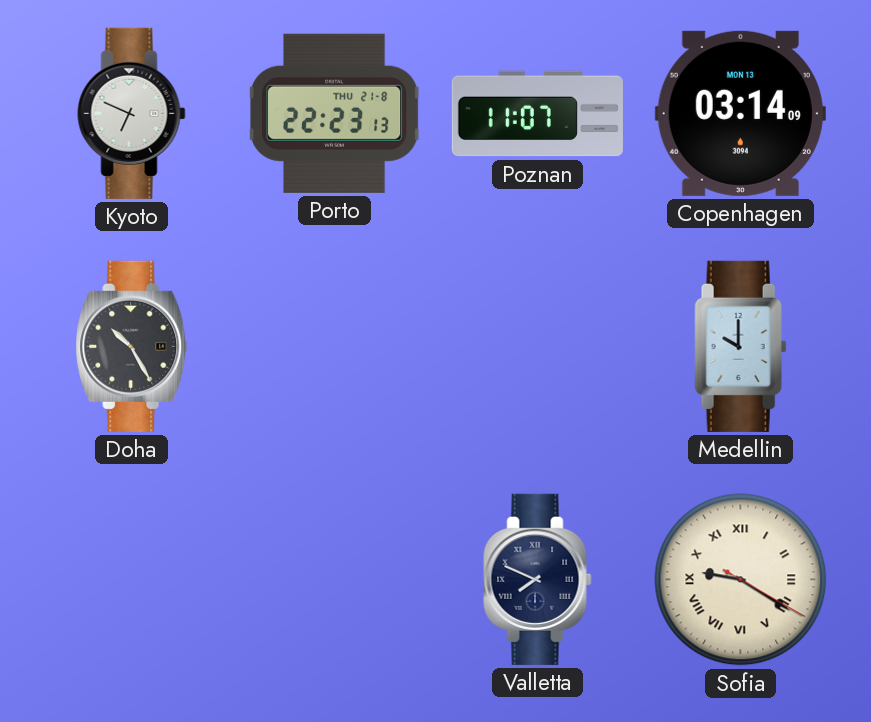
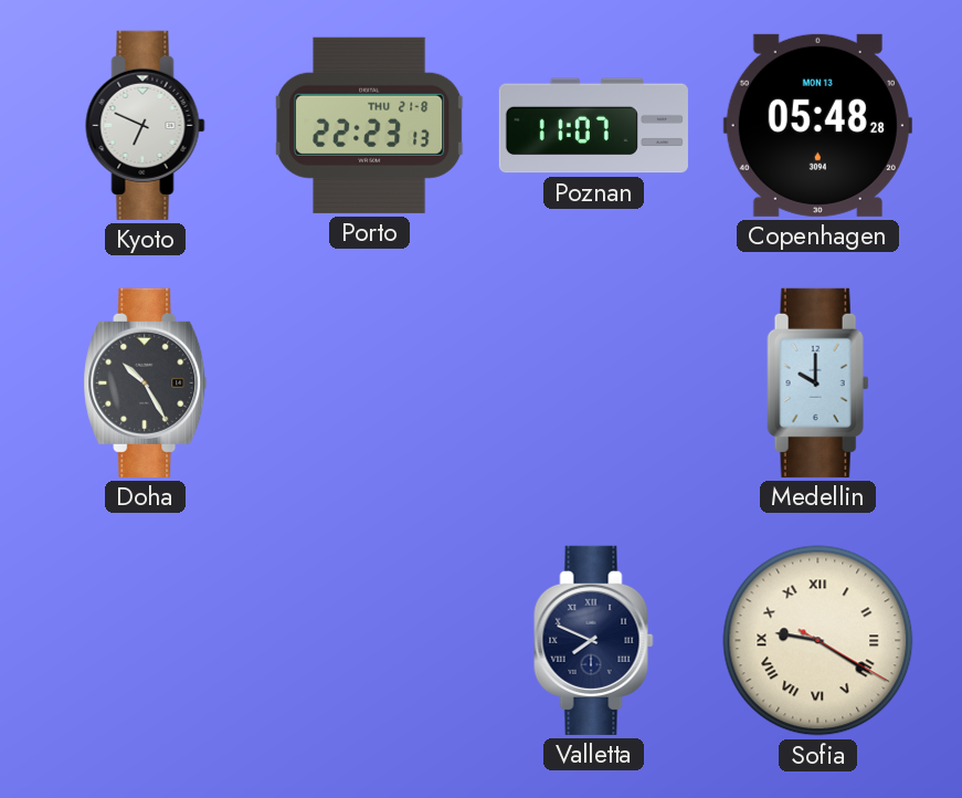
Copenhagen: 03:14 -> 05:48 (817, 125)
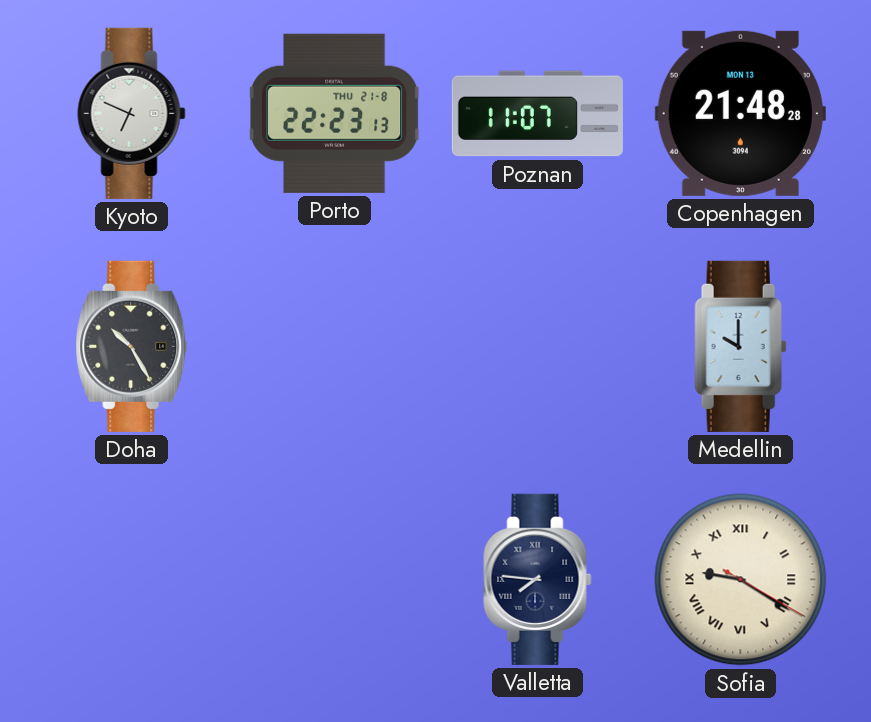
Copenhagen: 05:48 -> 21:48 (740, 113)
Valletta: 7:49 -> 7:46 (538, 579)
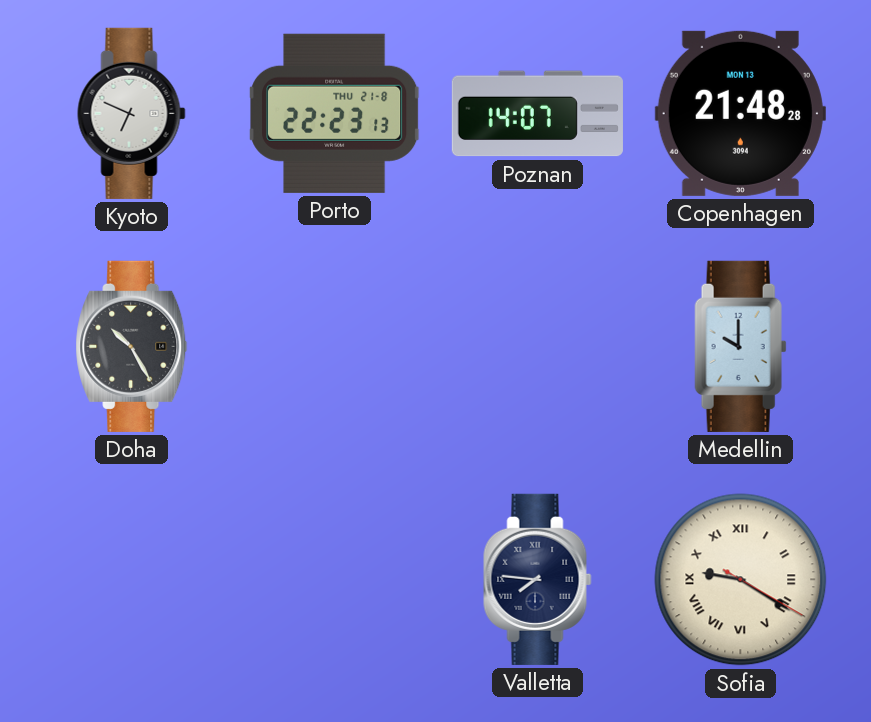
Poznan: 11:07 -> 14:07 (537, 114)
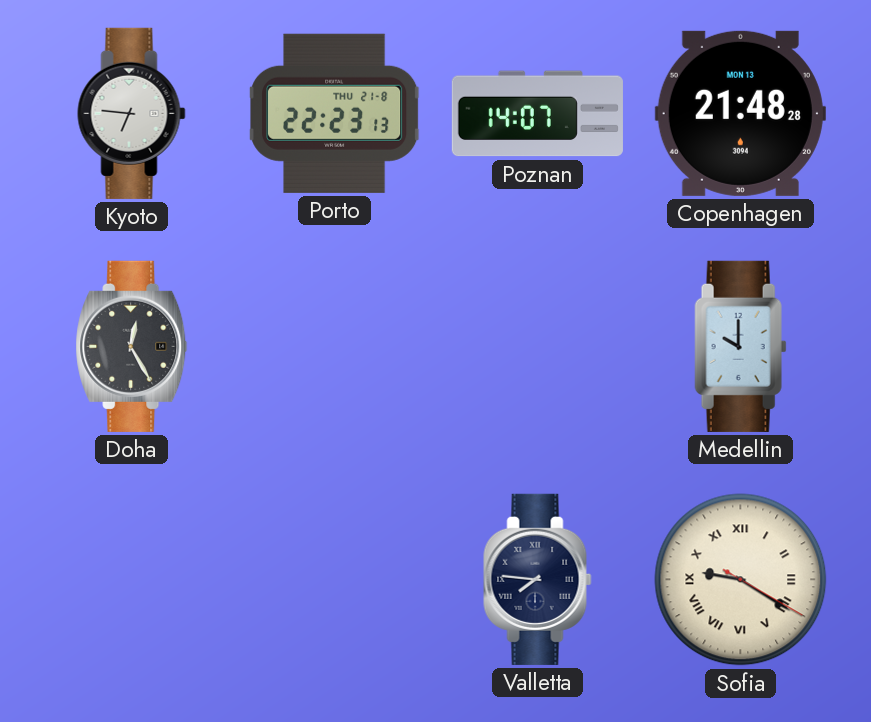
Kyoto: 6:49 -> 6:46 (132, 113)
Doha: 10:25 -> 12:25 (132, 346)
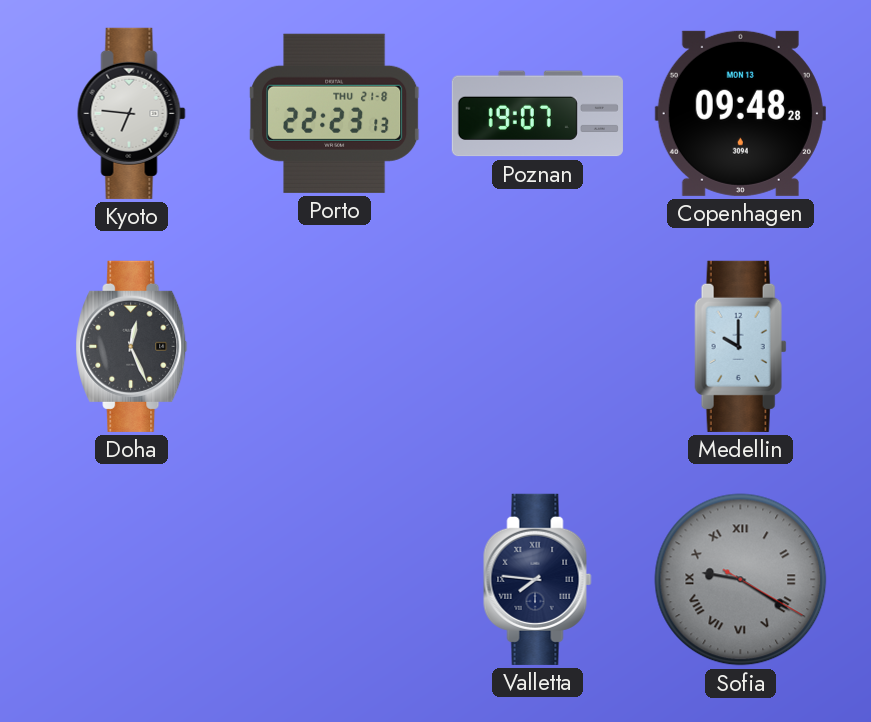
Poznan: 14:07 -> 19:07 (537, 114)
Copenhagen: 21:48 -> 09:48 (740, 113)
Doha: 12:25 -> 12:26 (132, 346)
Sofia dial: cream -> grey (741, 580)
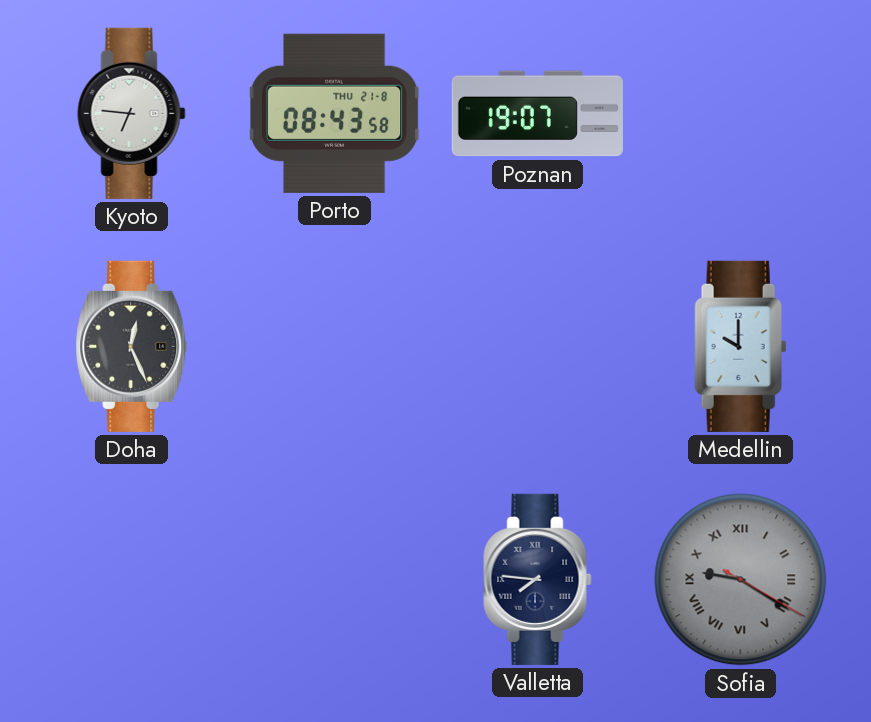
Porto: 22:23 -> 08:43 (334, 113)
Copenhagen: 09:48 -> none (740, 113)
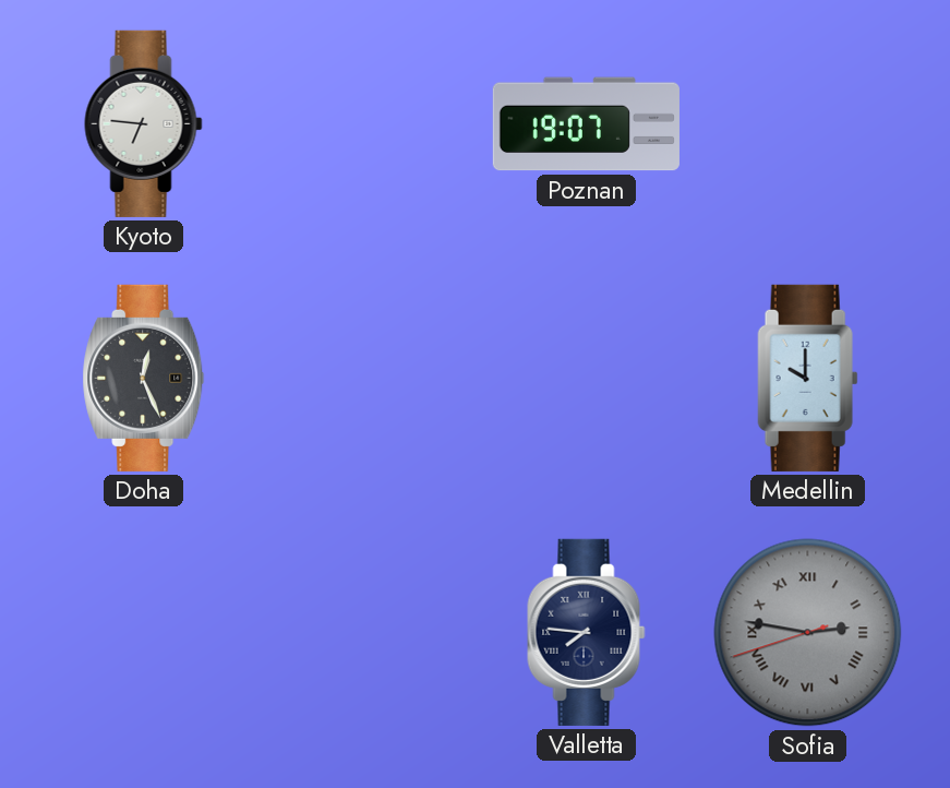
Porto: 08:43 -> none (334, 113)
Sofia: 9:20 -> 2:46 (808, 633)
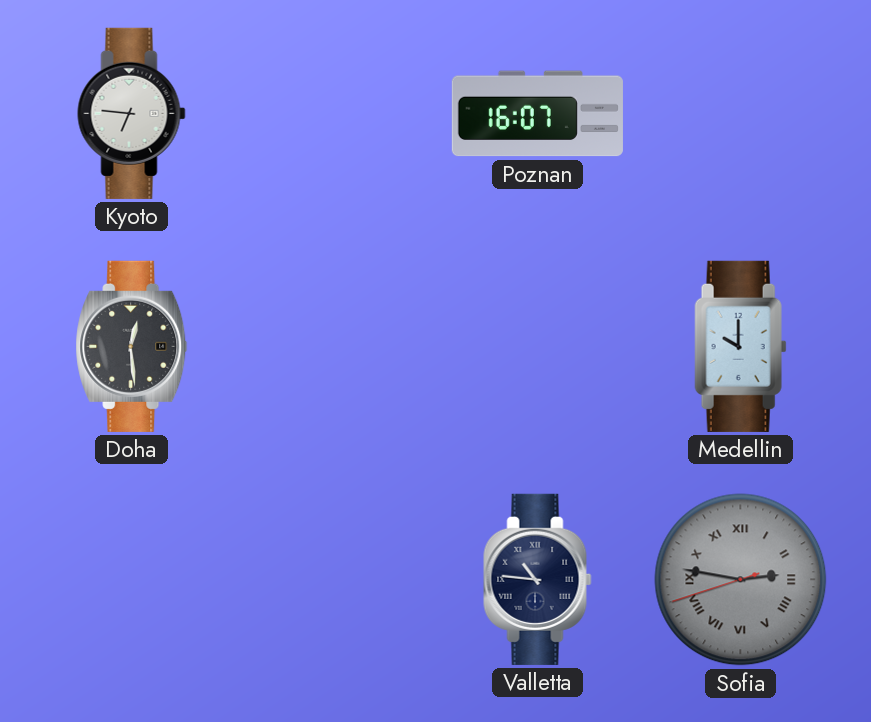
Poznan: 19:07 -> 16:07 (537, 114)
Doha: 12:26 -> 12:29 (132, 346)
Valletta: 7:46 -> 10:46 (538, 579)
